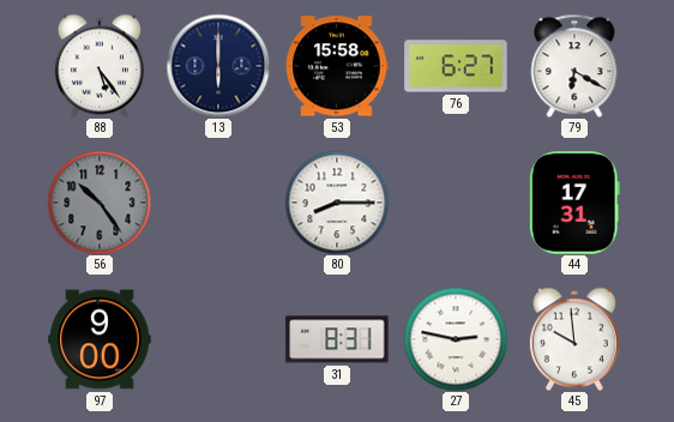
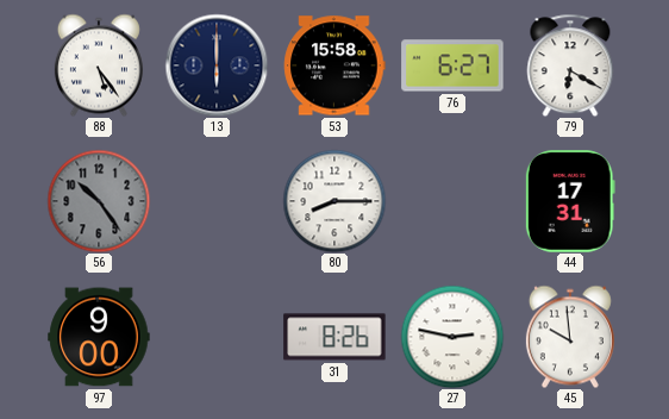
31: 8:31 -> 8:26 (334, 337)
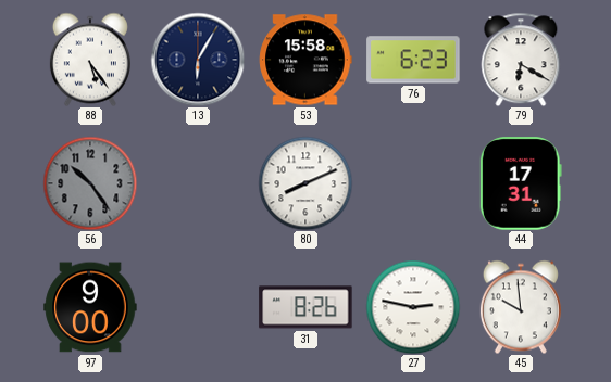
13: 6:00 -> 6:05 (198, 60)
76: 6:27 -> 6:23 (413, 60)
80: 8:15 -> 8:11 (305, 183)
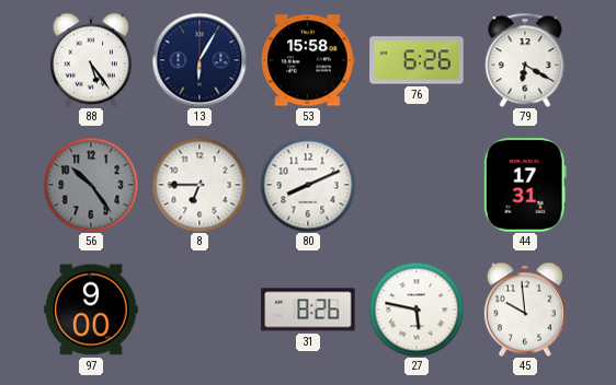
76: 6:23 -> 6:26 (417, 60)
8: none -> 6:45 (199, 185)
27: 2:47 -> 5:47 (417, 310)
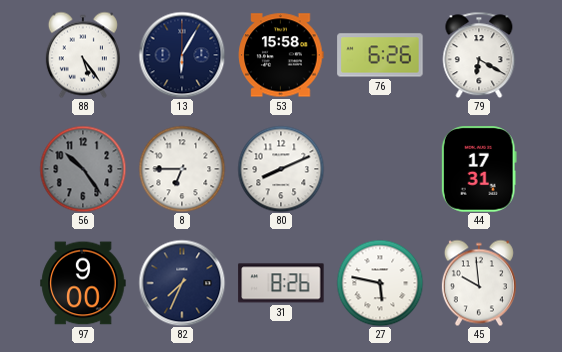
82: none -> 7:34 (182, 283)
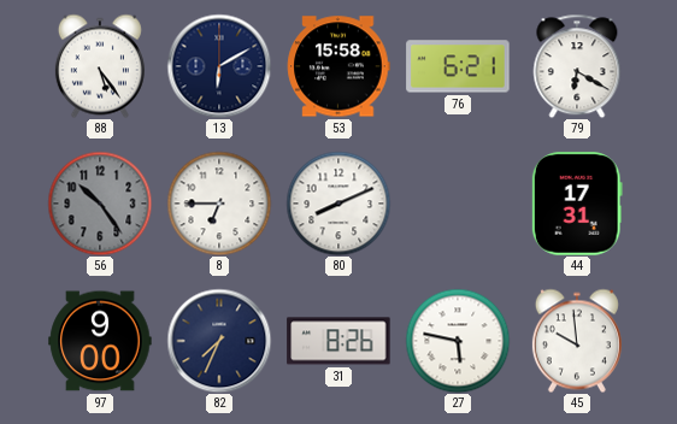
13: 6:05 -> 6:10 (219, 66)
76: 6:26 -> 6:21 (458, 66)
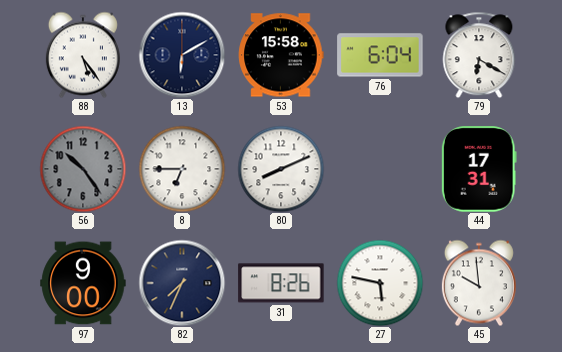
76: 6:21 -> 6:04 (380, 55)
